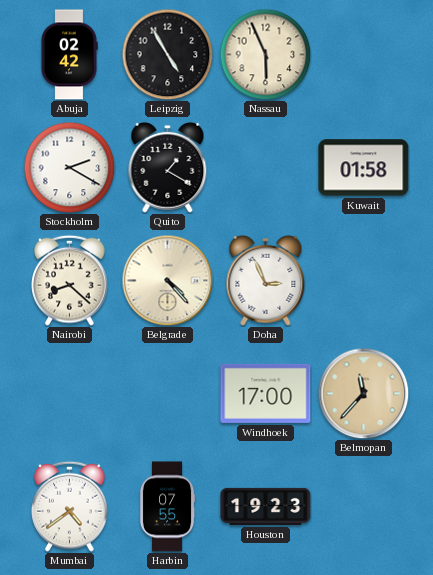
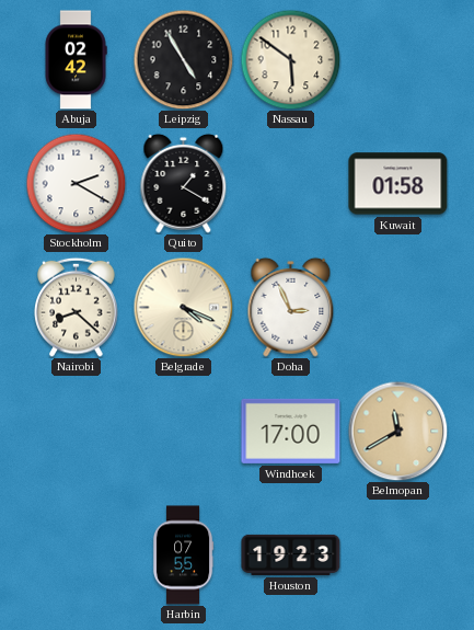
Nassau: 5:56 -> 5:51 (290, 59)
Belgrade: 4:23 -> 4:19 (183, 307)
Belmopan: 11:37 -> 11:40 (397, 431)
Mumbai: 4:39 -> none (70, 506)
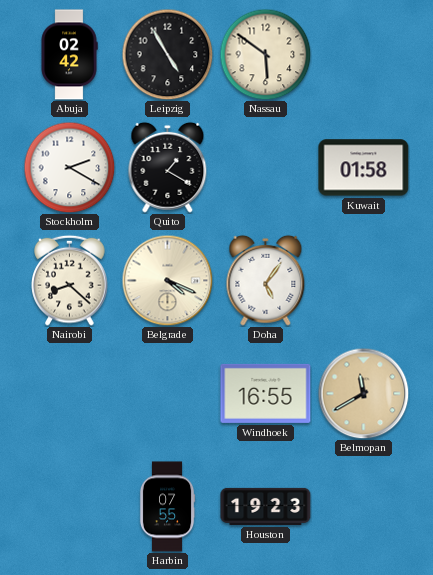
Doha: 2:56 -> 5:06 (266, 280)
Windhoek: 17:00 -> 16:55 (266, 393)
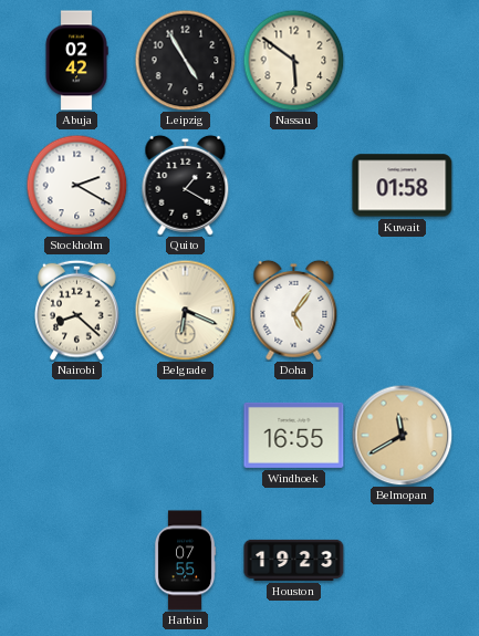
Belgrade: 4:19 -> 6:19 (185, 310)
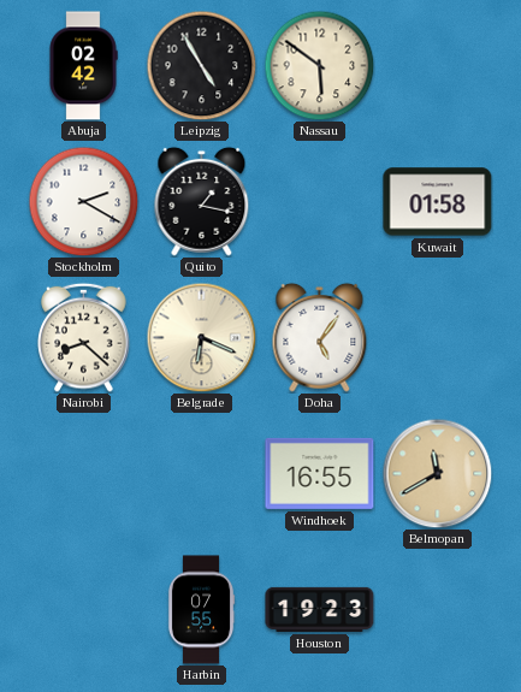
Quito: 1:20 -> 1:17 (202, 201)
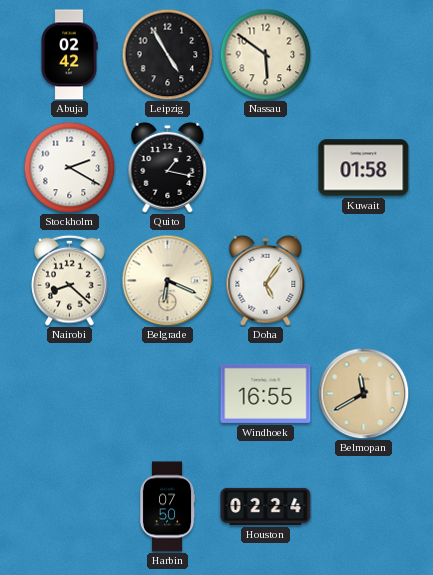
Harbin: 07:55 -> 07:50 (167, 507)
Houston: 19:23 -> 02:24 (266, 506)
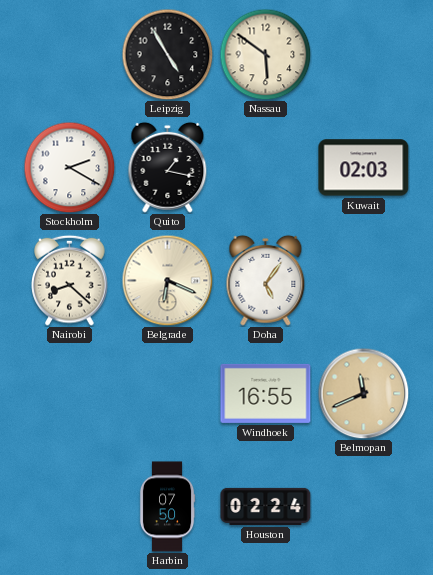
Abuja: 02:42 -> none (69, 55)
Kuwait: 01:58 -> 02:03 (364, 168)
Belmopan: 11:40 -> 11:41 (363, 393)
